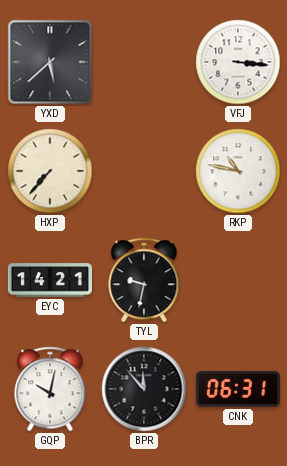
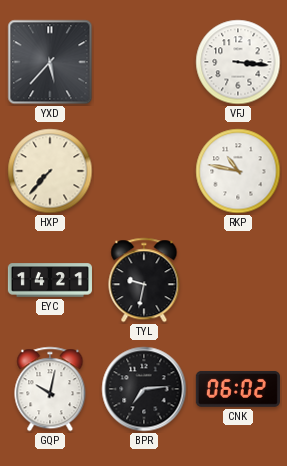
YXD: 5:38 -> 5:37 (50, 62)
BPR: 11:53 -> 7:14 (144, 389)
CNK: 06:31 -> 06:02 (238, 389)
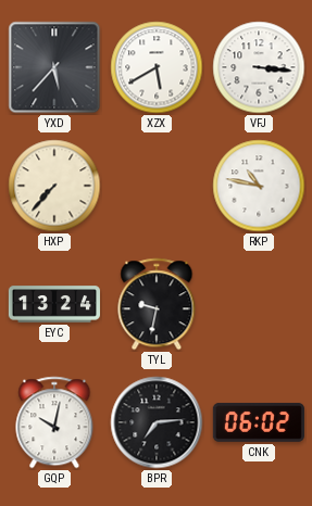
XZX: none -> 5:40 (157, 67)
EYC: 14:21 -> 13:24 (54, 304)
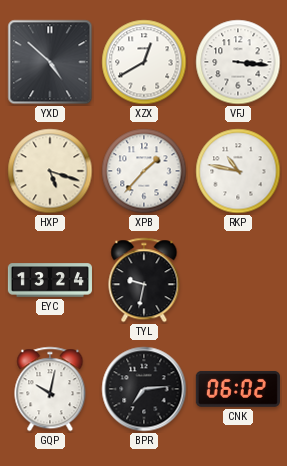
YXD: 5:37 -> 4:52 (50, 62)
XZX: 5:40 -> 12:40 (144, 62)
HXP: 7:37 -> 5:18 (50, 171)
XPB: none -> 1:37 (144, 171)
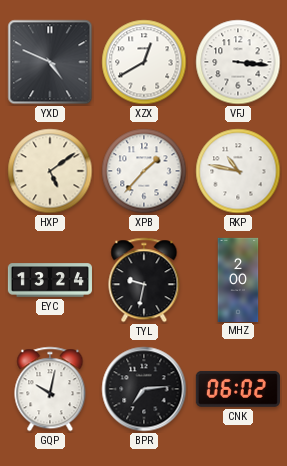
YXD: 4:52 -> 4:49 (50, 62)
HXP: 5:18 -> 5:09 (50, 171)
MHZ: none -> 2:00 (238, 279)
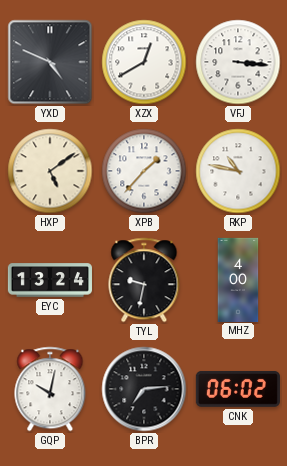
MHZ: 2:00 -> 4:00 (238, 279)
